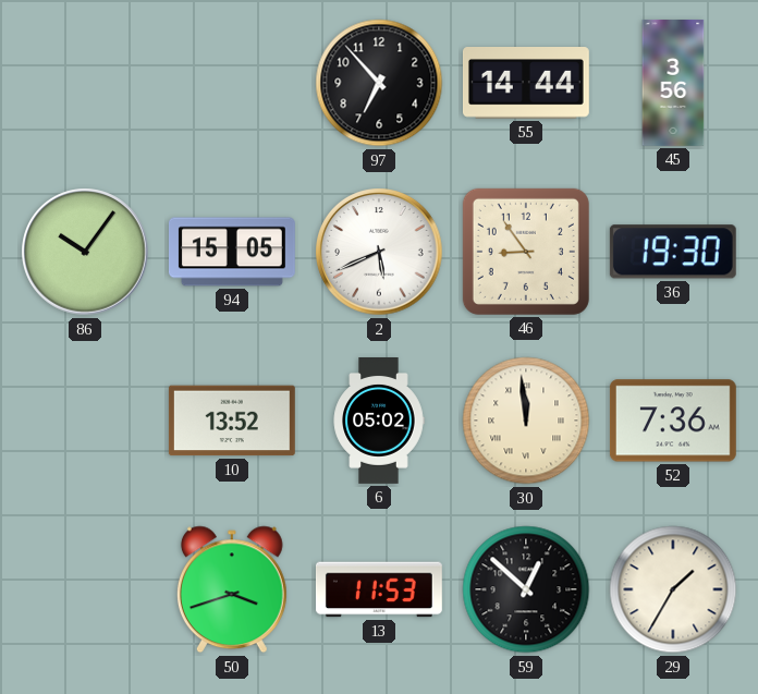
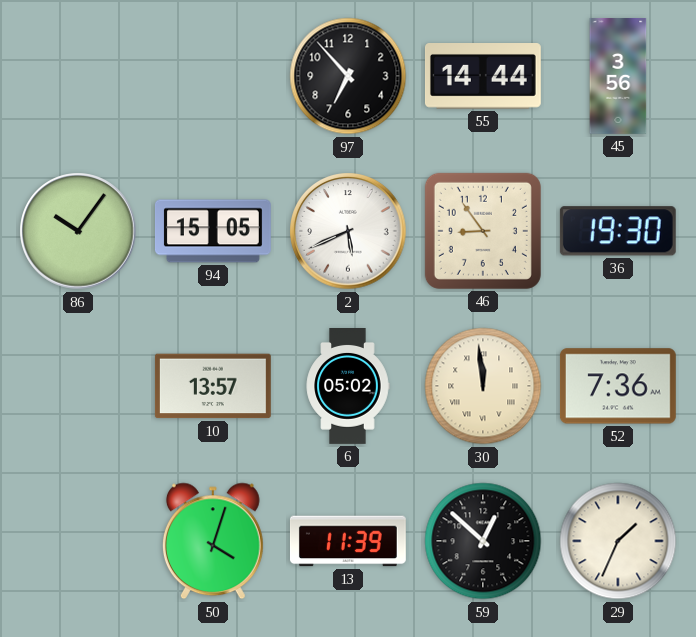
10: 13:52 -> 13:57 (213, 386)
50: 3:42 -> 4:03 (213, 541)
13: 11:53 -> 11:39 (348, 541)
29: 1:35 -> 1:34 (618, 541)
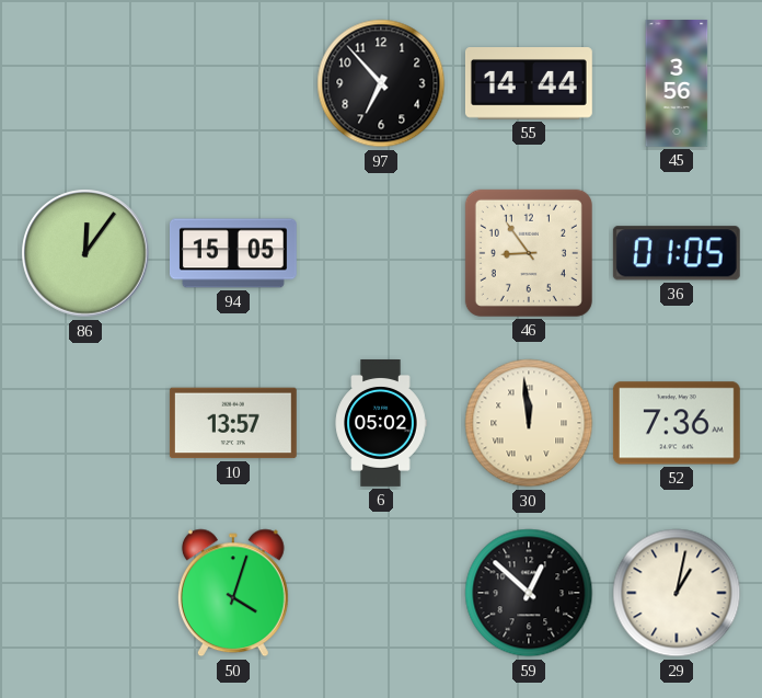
86: 10:06 -> 12:06 (85, 253)
2: 5:41 -> none (348, 231)
36: 19:30 -> 01:05 (677, 253)
13: 11:39 -> none (348, 541)
29: 1:34 -> 1:02 (677, 593)
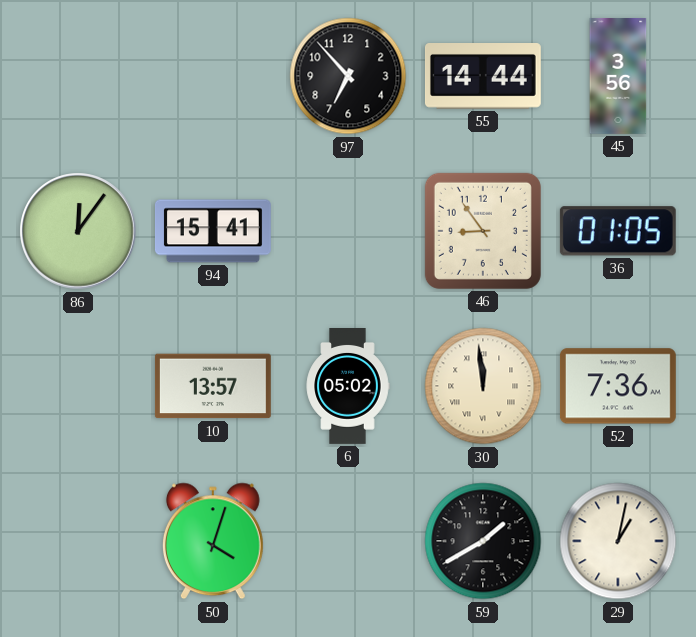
94: 15:05 -> 15:41 (213, 231)
59: 12:52 -> 1:40 (483, 541)
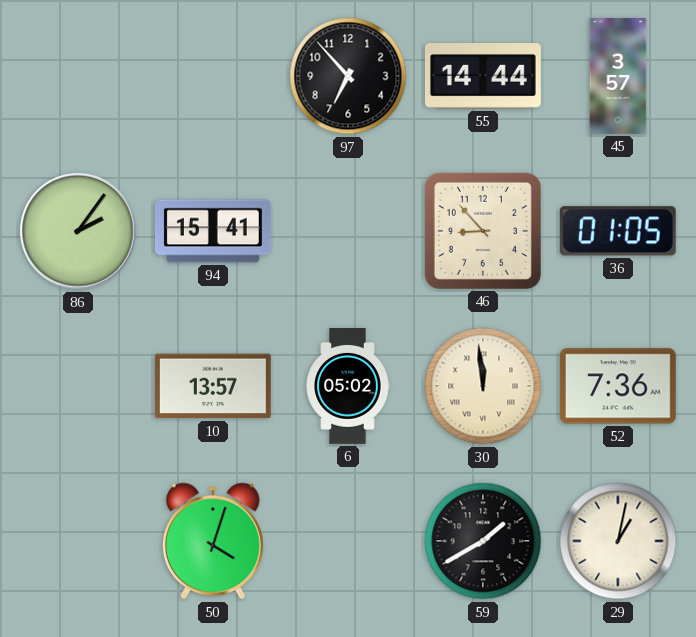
45: 3:56 -> 3:57 (618, 77)
86: 12:06 -> 2:06 (78, 231)
46: 8:54 -> 8:53 (483, 231)
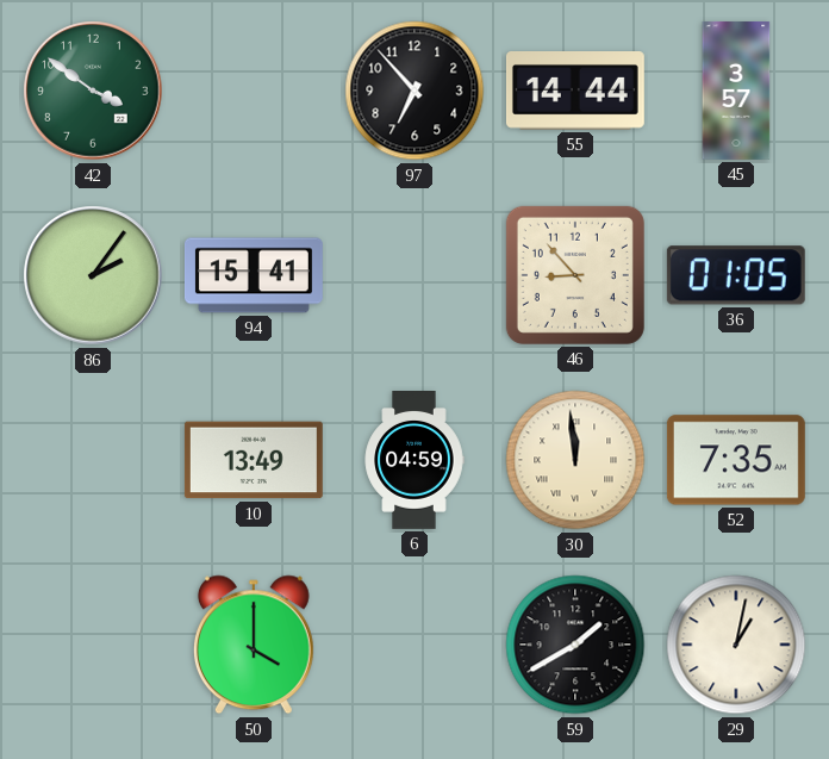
42: none -> 3:51 (93, 91)
10: 13:57 -> 13:49 (254, 460)
6: 05:02 -> 04:59 (414, 461)
52: 7:36 -> 7:35 (736, 460)
50: 4:03 -> 4:00 (254, 645)
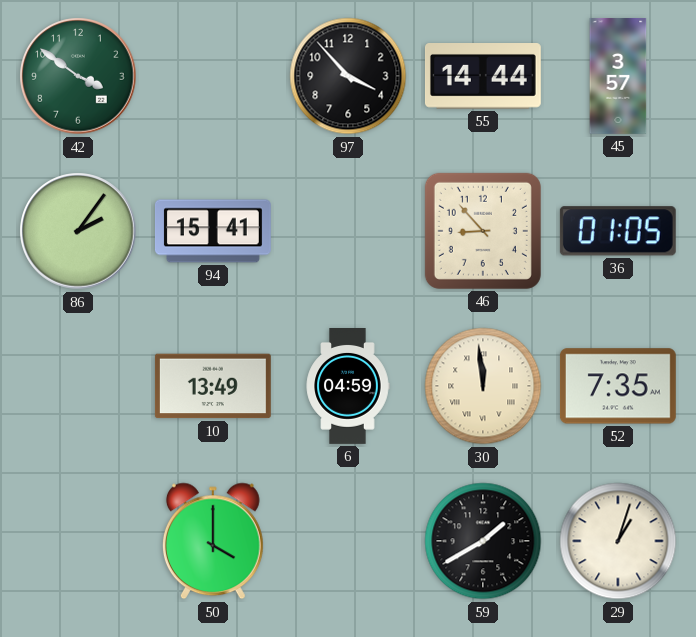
97: 6:53 -> 3:53 (348, 76)
29: 1:02 -> 1:03 (618, 541)
